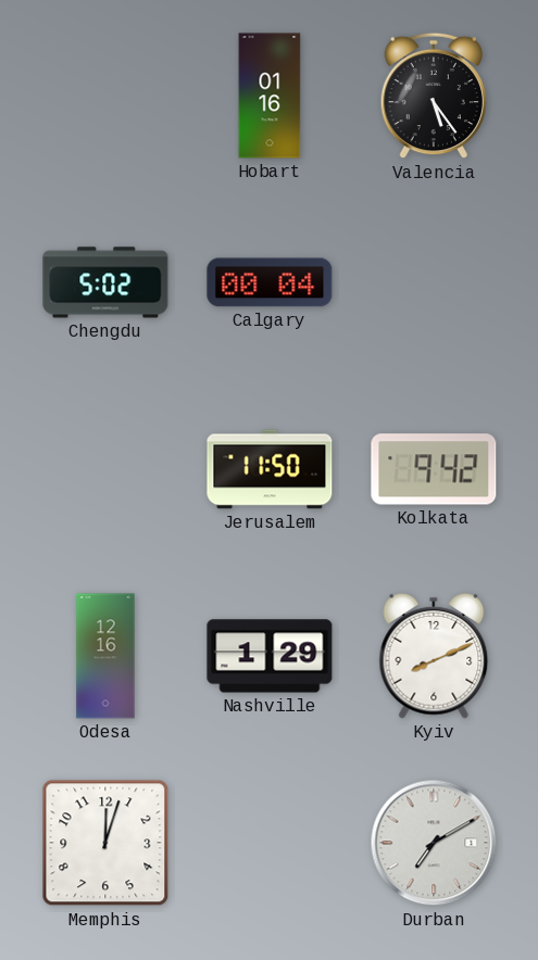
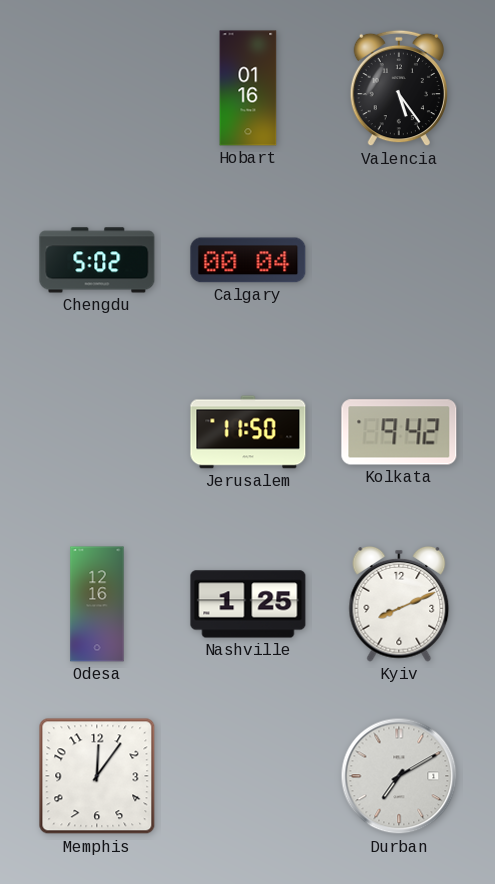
Nashville: 1:29 -> 1:25 (248, 604)
Memphis: 12:03 -> 12:06 (97, 776)
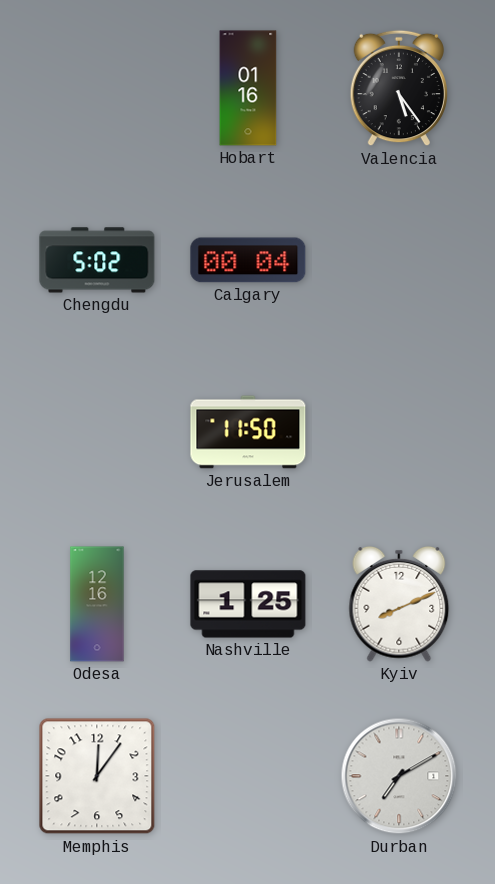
Kolkata: 9:42 -> none (399, 432)
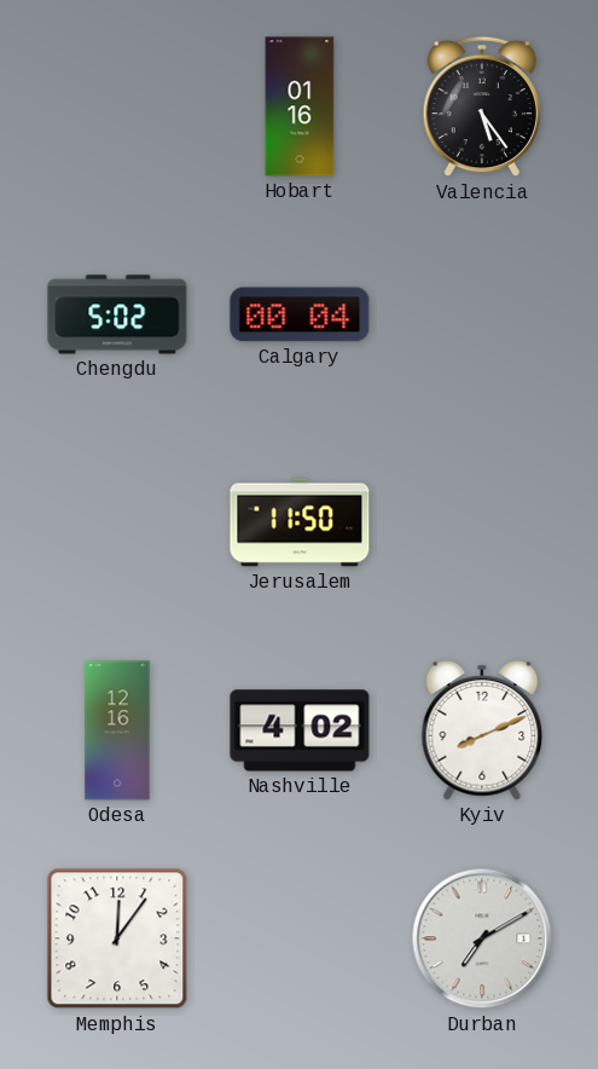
Nashville: 1:25 -> 4:02 (300, 730)
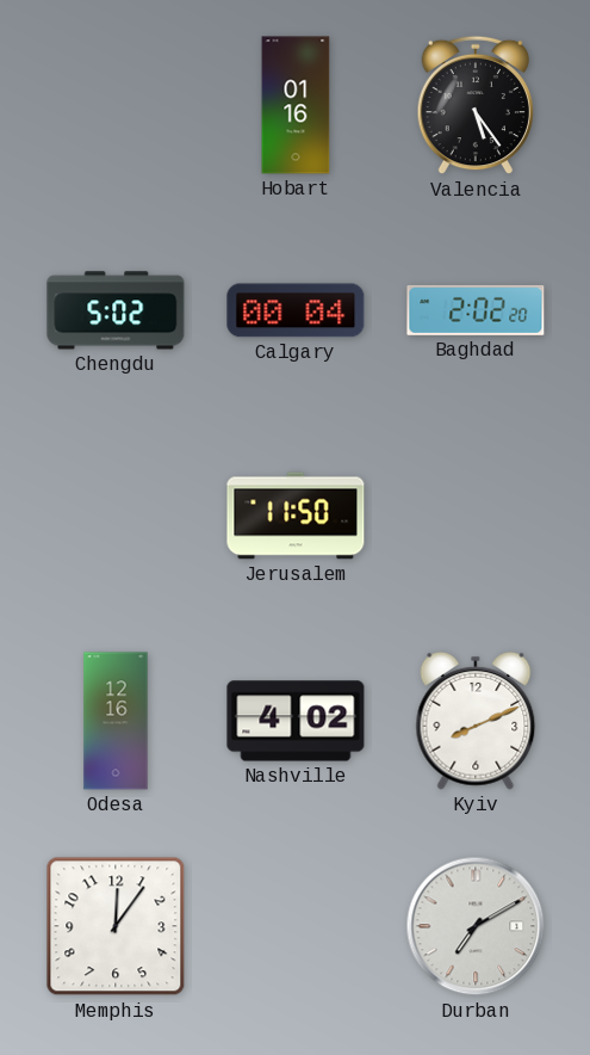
Baghdad: none -> 2:02 (476, 310)
